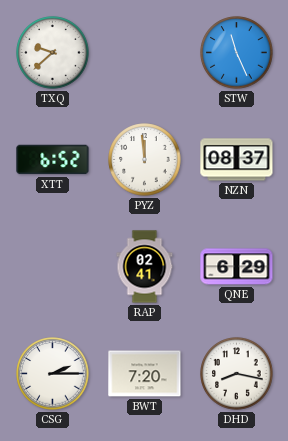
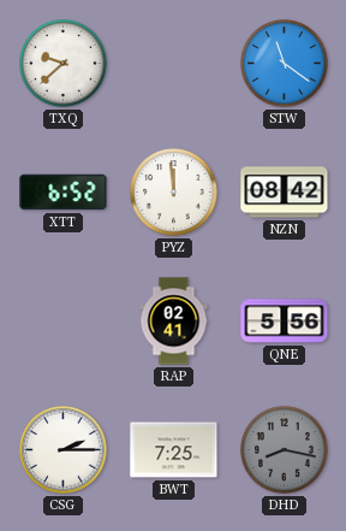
STW: 11:26 -> 11:21 (285, 64)
NZN: 08:37 -> 08:42 (285, 193)
QNE: 6:29 -> 5:56 (285, 321)
BWT: 7:20 -> 7:25 (174, 450)
DHD dial: white -> grey (285, 450)
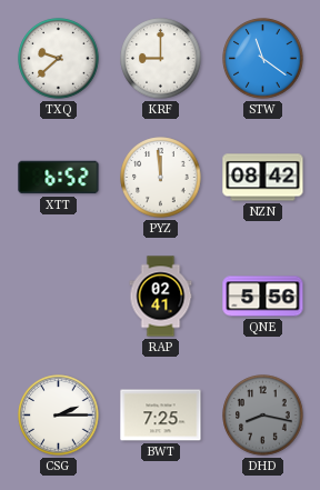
KRF: none -> 9:00 (161, 59)
